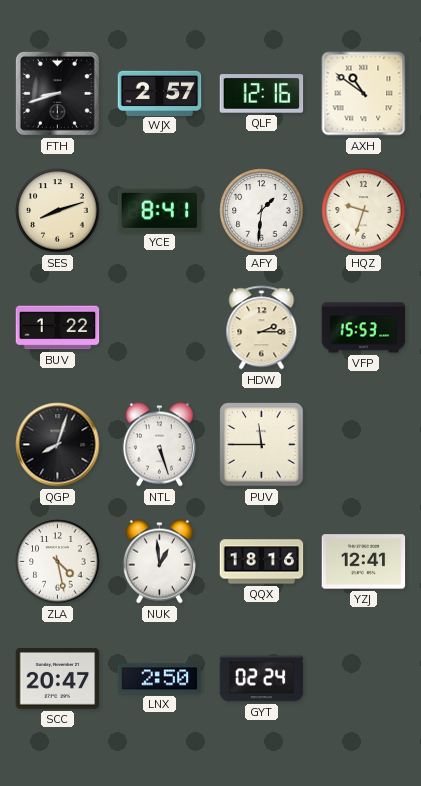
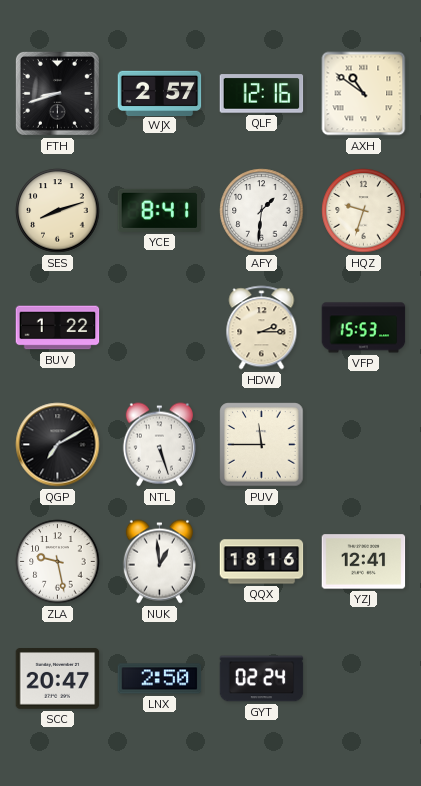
QGP: 8:03 -> 7:10 (58, 445)
ZLA: 4:28 -> 9:28 (58, 562)
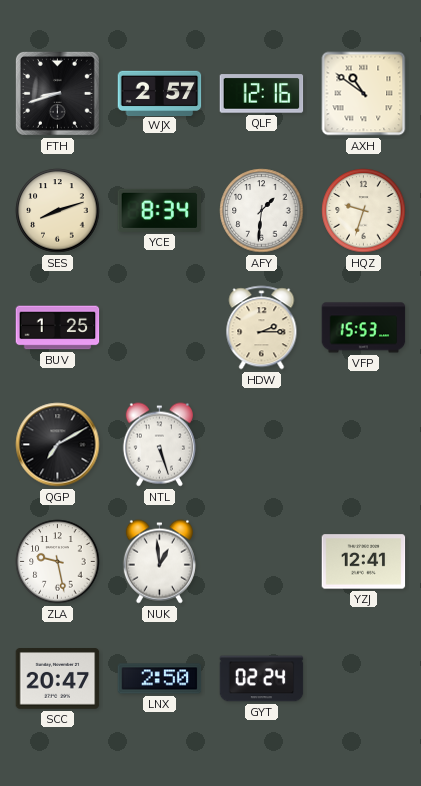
YCE: 8:41 -> 8:34 (160, 210)
BUV: 1:22 -> 1:25 (58, 328)
PUV: 11:45 -> none (262, 445)
QQX: 18:16 -> none (262, 562)
